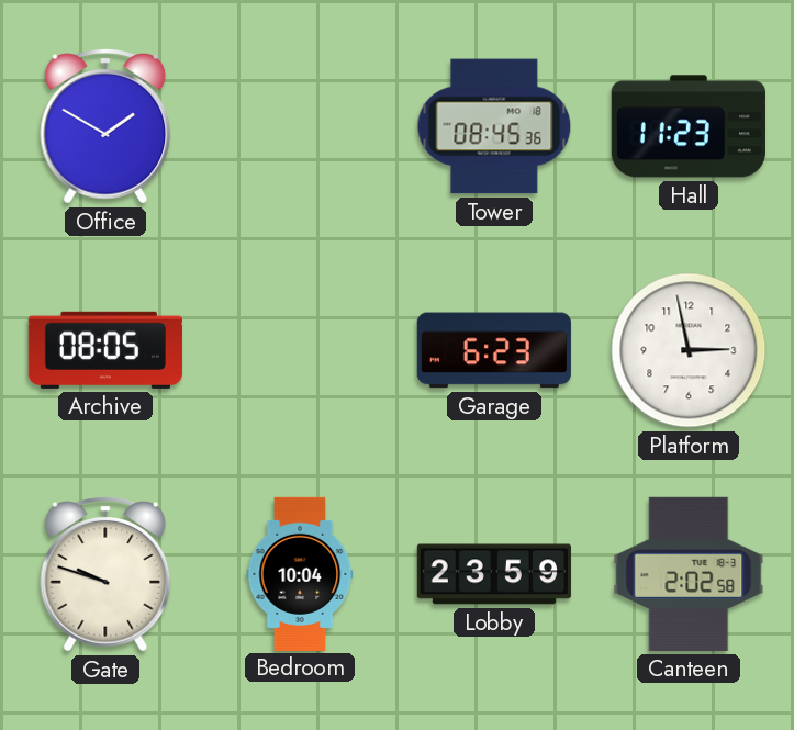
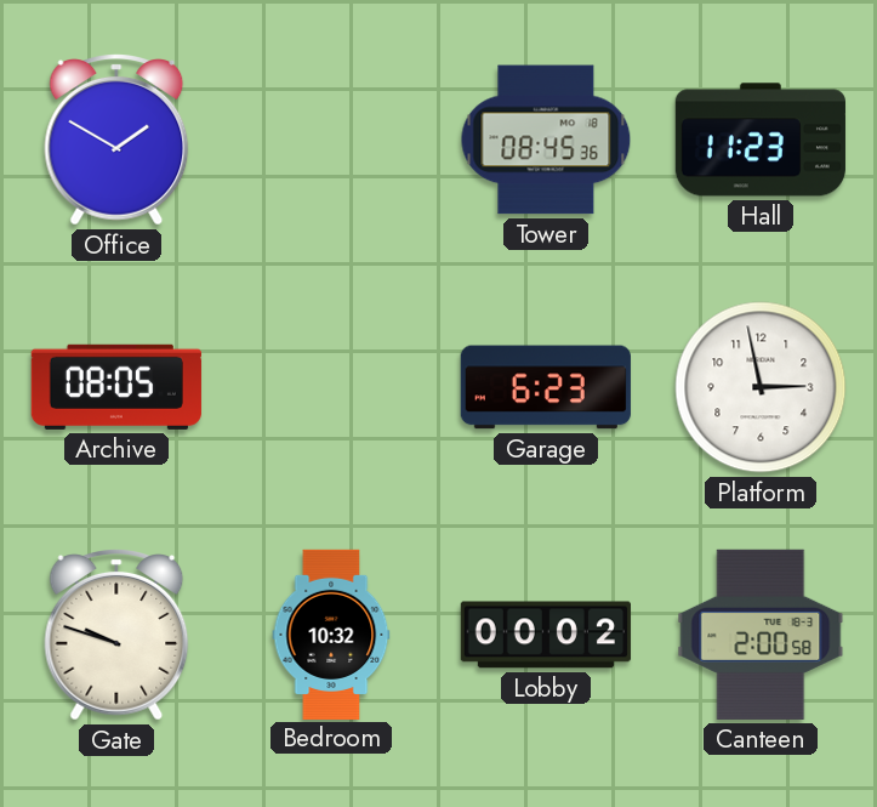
Bedroom: 10:04 -> 10:32 (331, 633)
Lobby: 23:59 -> 00:02 (546, 635)
Canteen: 2:02 -> 2:00 (761, 635)
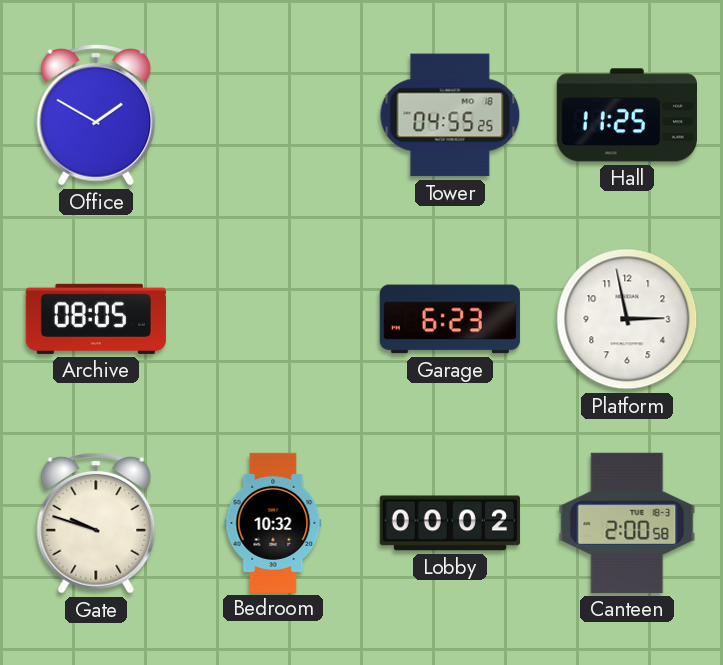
Tower: 08:45 -> 04:55 (450, 115)
Hall: 11:23 -> 11:25 (627, 115)
